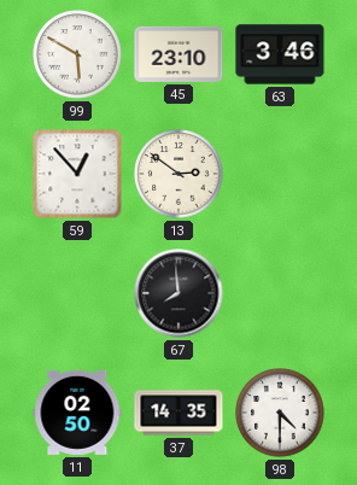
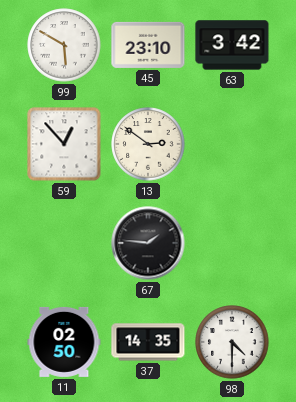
63: 3:46 -> 3:42 (232, 45)
67: 7:59 -> 1:46 (148, 243)
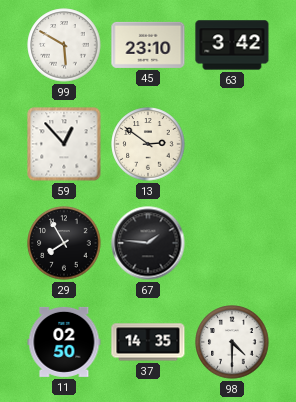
29: none -> 7:55 (64, 243)
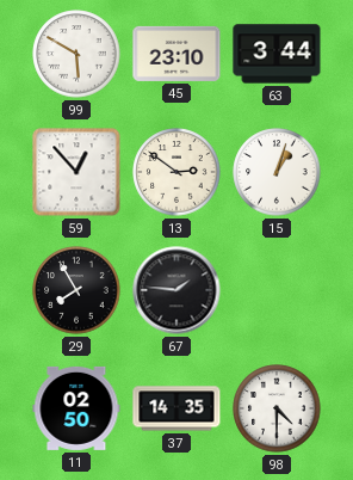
63: 3:42 -> 3:44 (277, 54)
15: none -> 1:03 (277, 172)
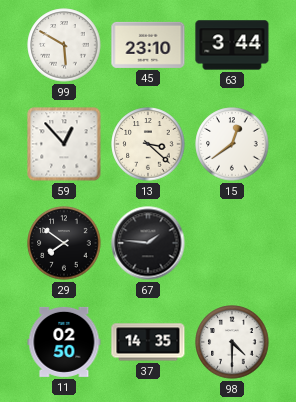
13: 2:51 -> 3:22 (148, 144)
15: 1:03 -> 12:39 (232, 144)
29: 7:55 -> 7:51 (64, 243)
